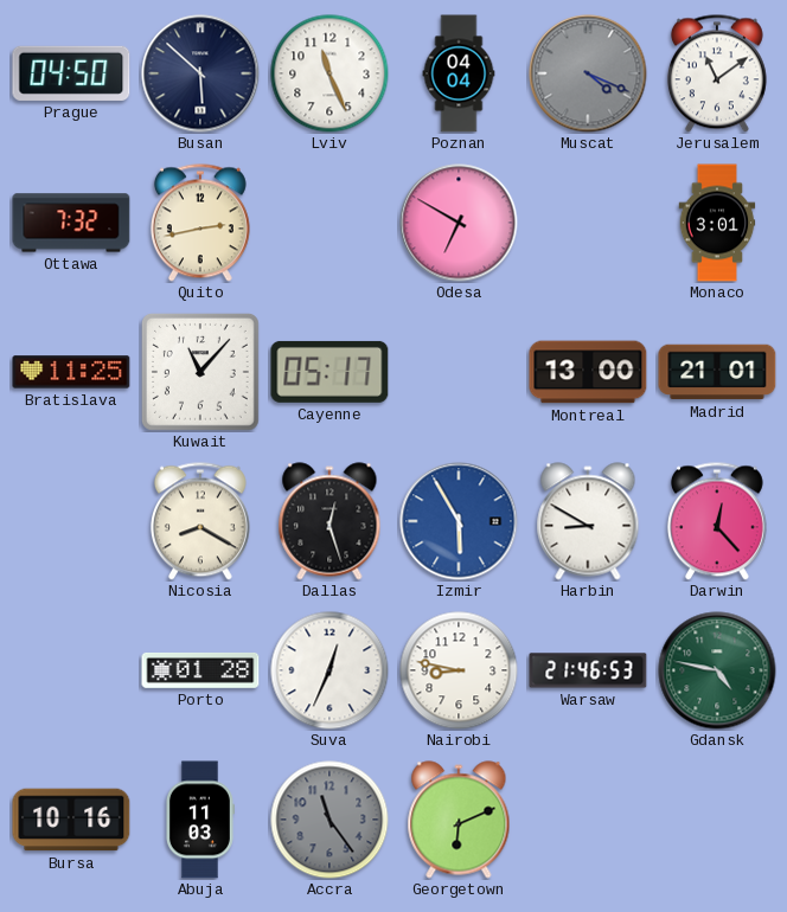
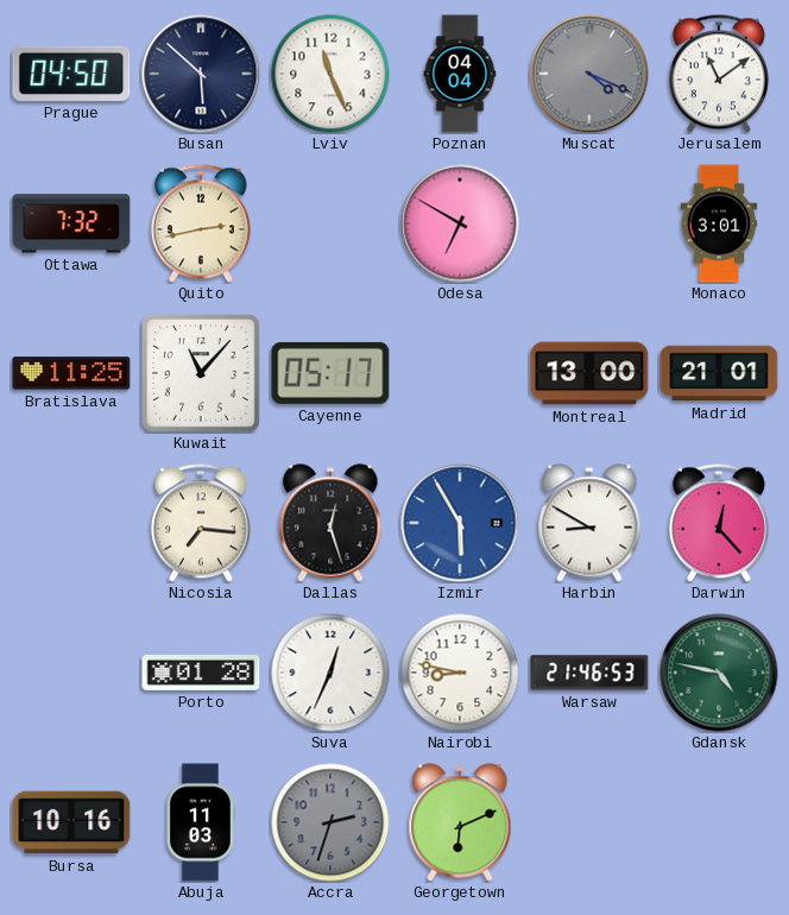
Nicosia: 8:20 -> 7:16 (201, 523)
Accra: 11:24 -> 2:33 (330, 822)
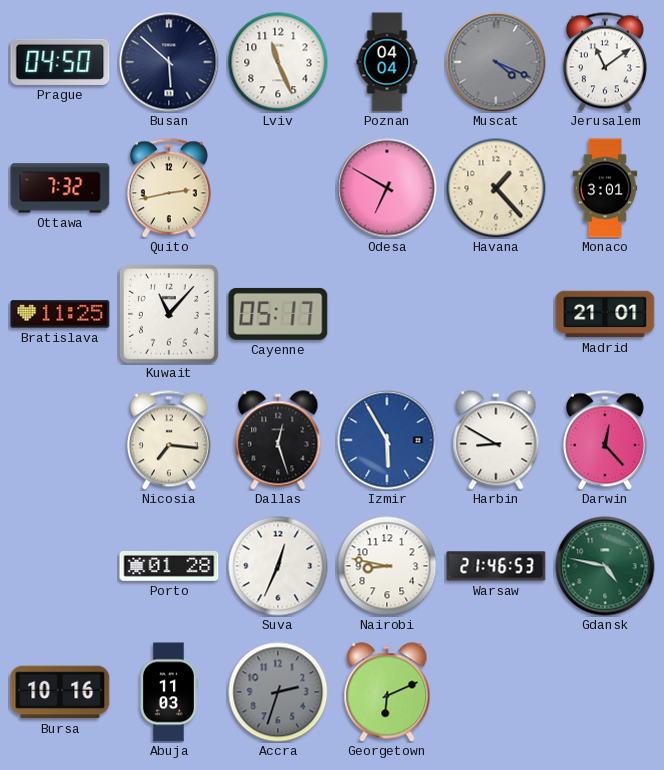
Havana: none -> 1:23 (496, 188)
Montreal: 13:00 -> none (589, 373)
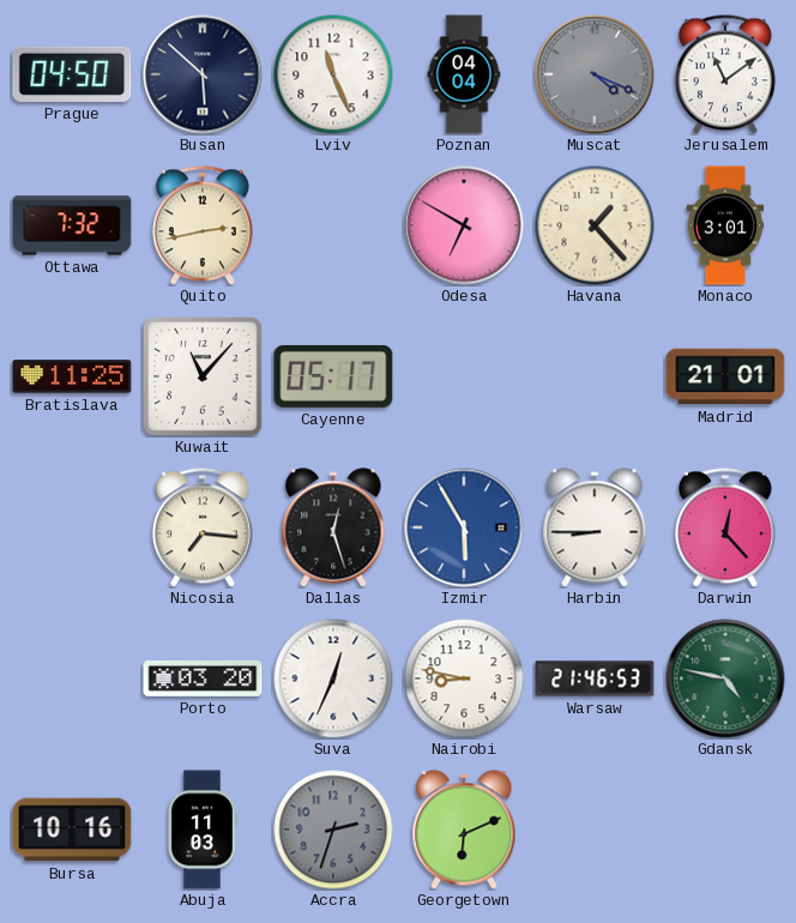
Harbin: 8:50 -> 8:45 (595, 527)
Porto: 01:28 -> 03:20 (203, 678)
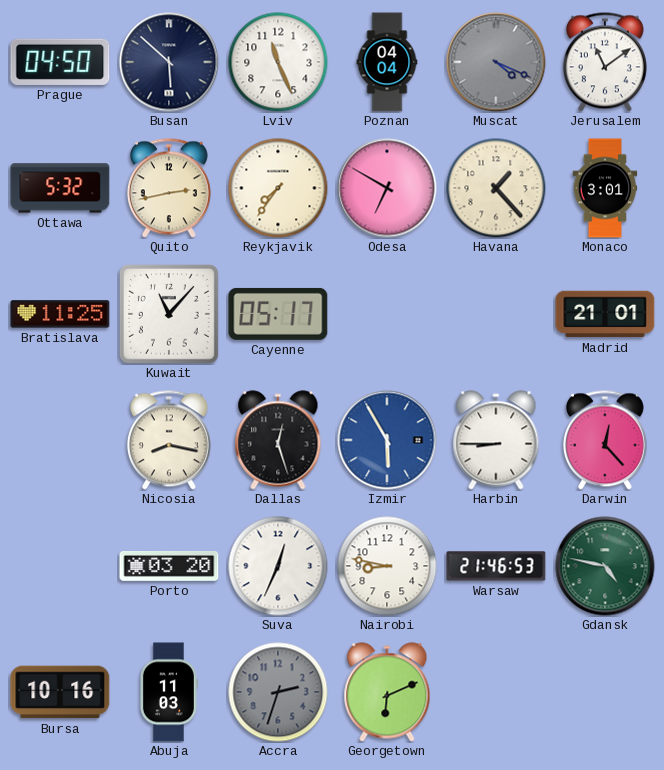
Ottawa: 7:32 -> 5:32 (60, 188)
Reykjavik: none -> 7:36 (278, 188)
Nicosia: 7:16 -> 8:17 (169, 440)
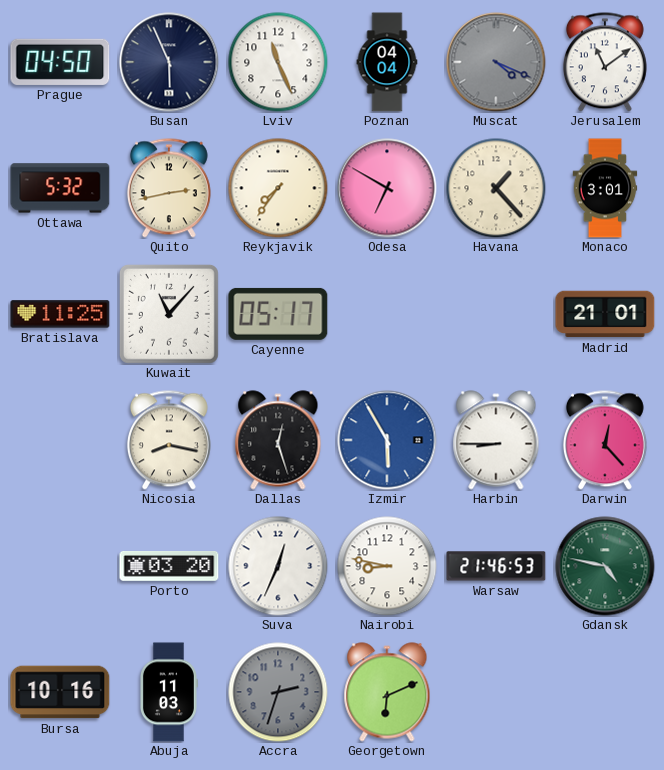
Busan: 5:52 -> 5:56 (169, 62)
